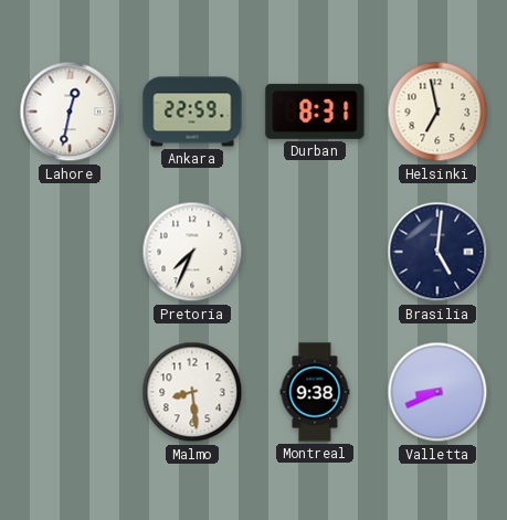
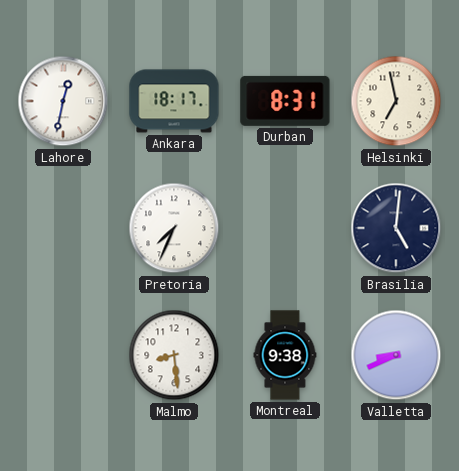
Ankara: 22:59 -> 18:17 (174, 101)
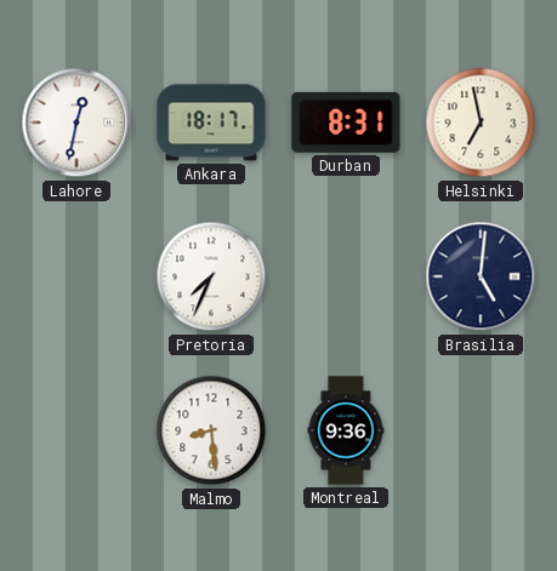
Montreal: 9:38 -> 9:36 (346, 430)
Valletta: 8:41 -> none (396, 355)
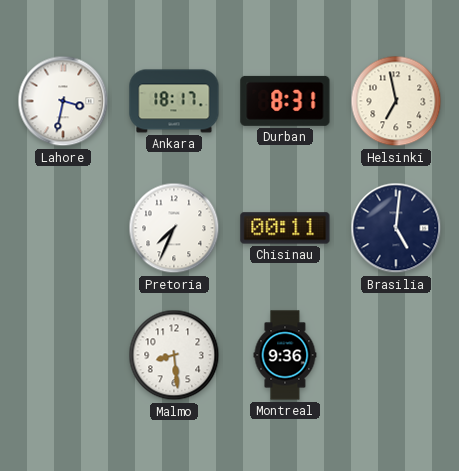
Lahore: 12:32 -> 3:32 (63, 101)
Chisinau: none -> 00:11 (285, 228)
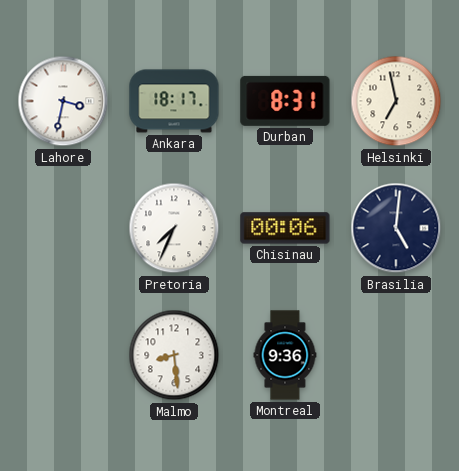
Chisinau: 00:11 -> 00:06 (285, 228)
